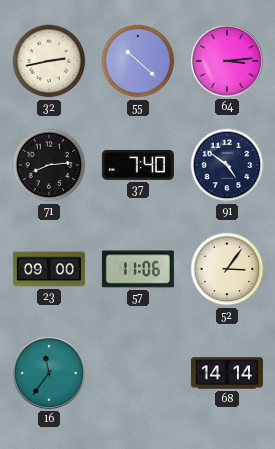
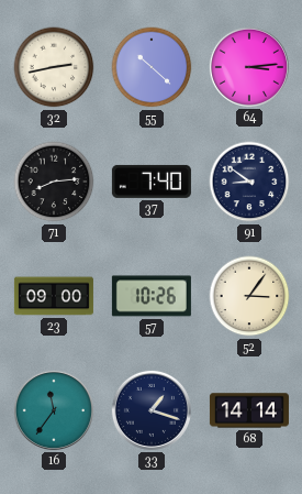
91: 4:51 -> 8:51 (249, 182)
57: 11:06 -> 10:26 (152, 296)
33: none -> 1:18 (152, 410)
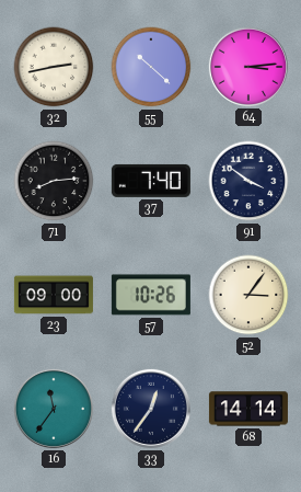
91: 8:51 -> 3:51 (248, 181)
33: 1:18 -> 12:36 (151, 409)
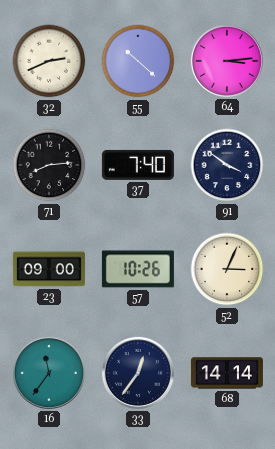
32: 2:43 -> 2:41 (49, 61)
52: 3:06 -> 3:04 (227, 269)
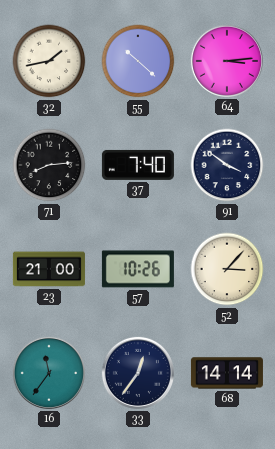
32: 2:41 -> 1:43 (49, 61)
23: 09:00 -> 21:00 (49, 269)
52: 3:04 -> 3:07 (227, 269)
